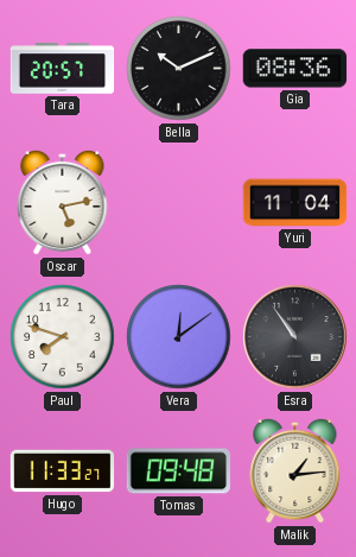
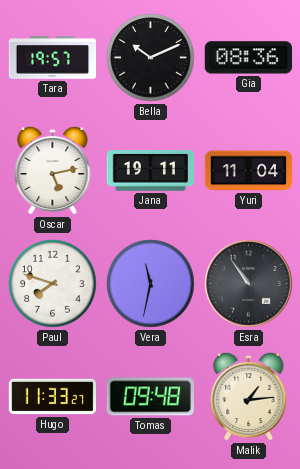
Tara: 20:57 -> 19:57 (53, 58)
Jana: none -> 19:11 (151, 171)
Vera: 12:09 -> 11:32 (151, 284)
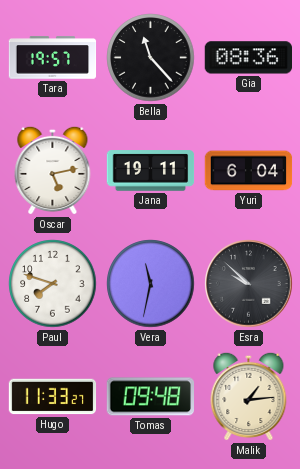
Bella: 10:11 -> 11:23 (151, 58)
Yuri: 11:04 -> 6:04 (249, 171)
Esra: 10:54 -> 9:52 (249, 284)
